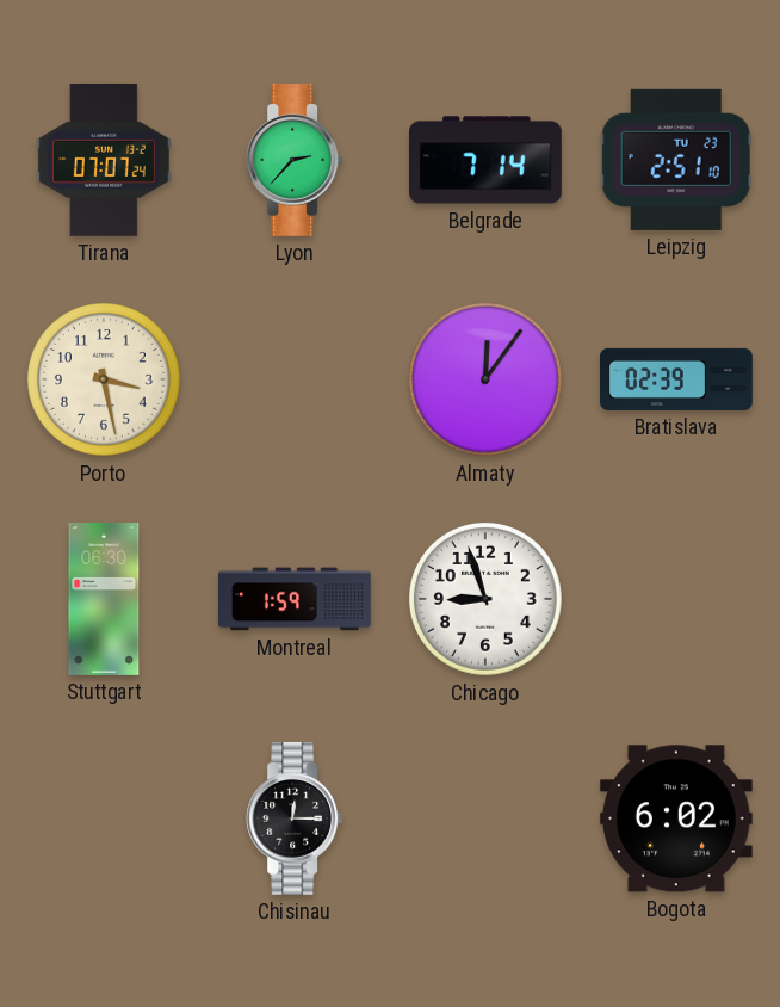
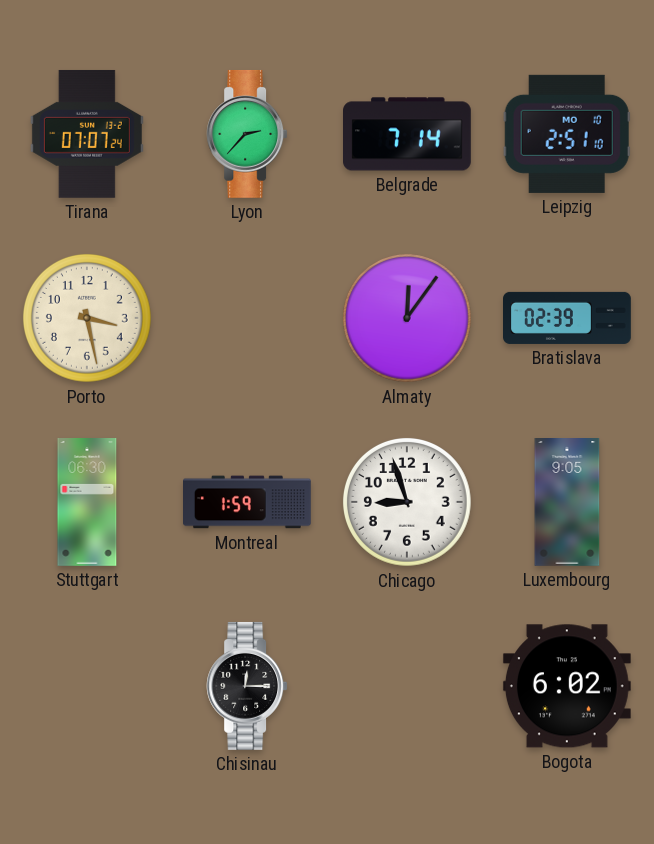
Leipzig date: TU 23 -> MO 10 (567, 134)
Luxembourg: none -> 9:05 (567, 503)
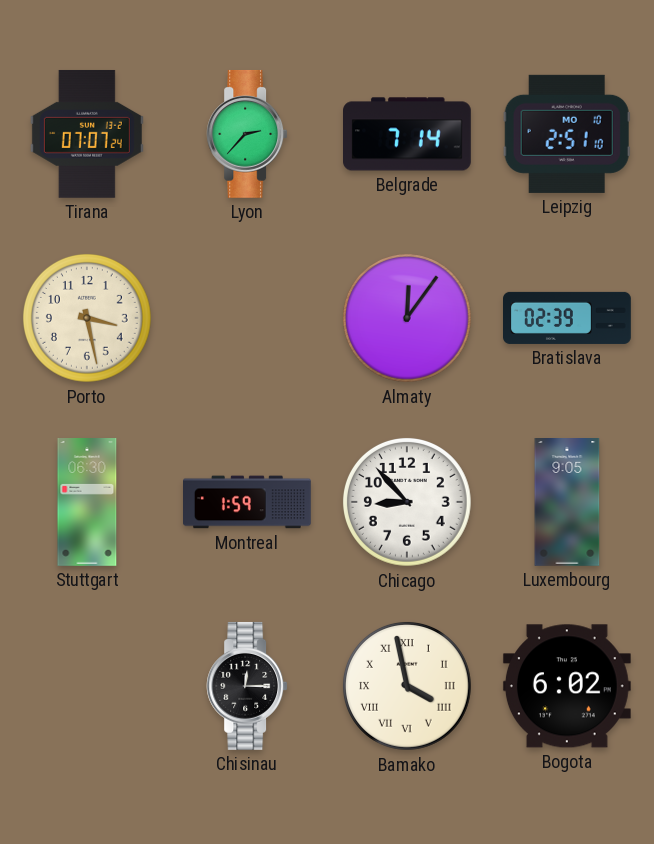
Chicago: 8:57 -> 8:53 (408, 503)
Bamako: none -> 3:58 (408, 687)
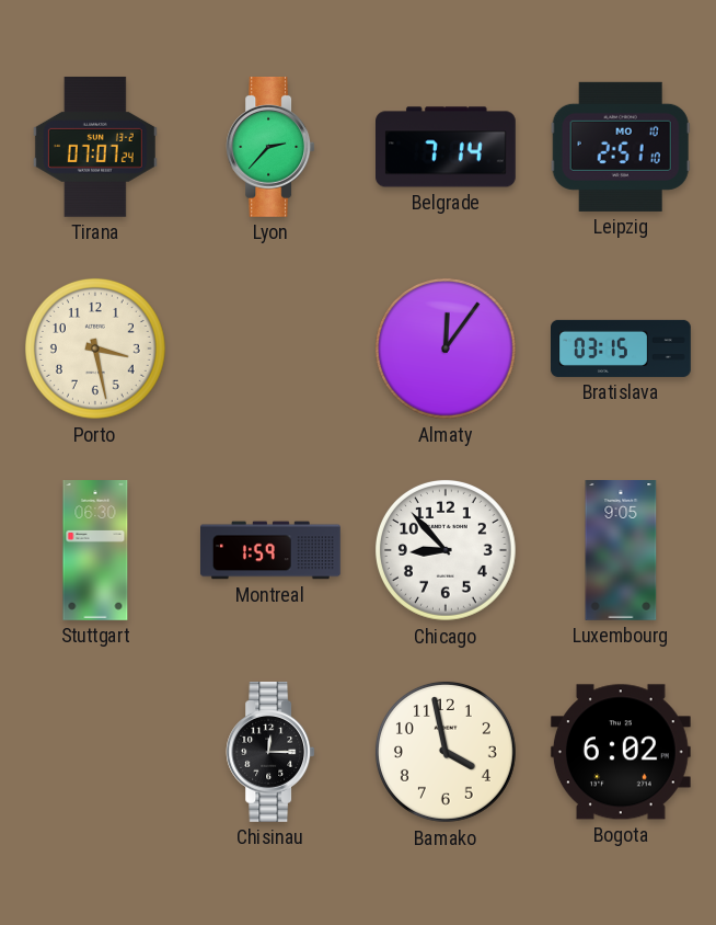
Bratislava: 02:39 -> 03:15 (622, 349)
Bamako numerals: Roman -> Arabic (447, 753)
